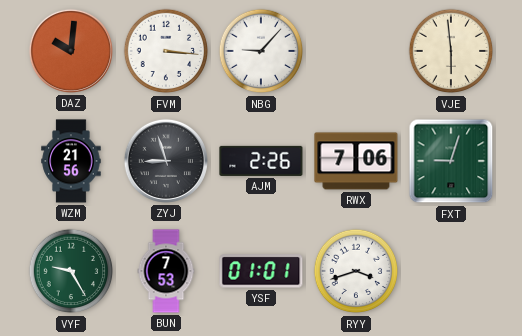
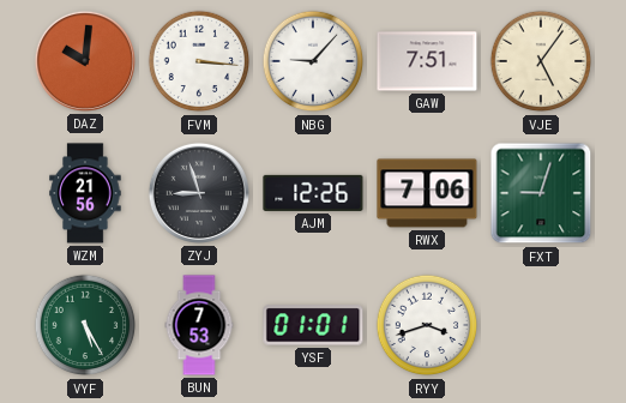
GAW: none -> 7:51 (427, 61)
VJE: 5:59 -> 5:06 (541, 61)
AJM: 2:26 -> 12:26 (313, 193)
VYF: 9:25 -> 5:25 (85, 325)
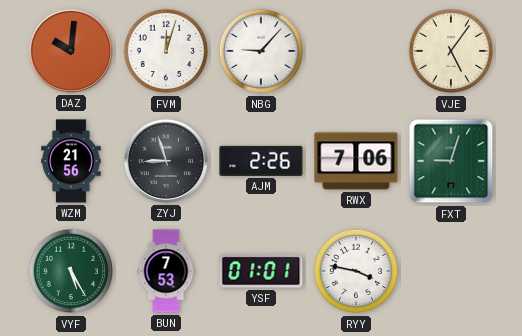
FVM: 3:16 -> 12:03 (166, 51)
GAW: 7:51 -> none (427, 61)
AJM: 12:26 -> 2:26 (261, 161)
RYY: 3:42 -> 3:47 (356, 271)
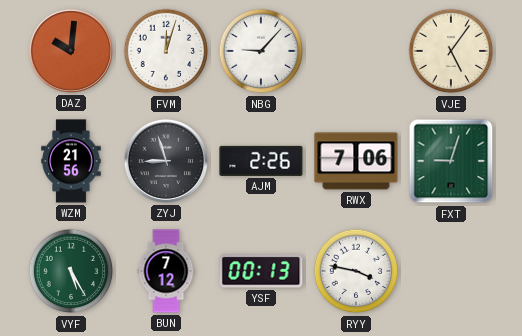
BUN: 7:53 -> 7:12 (166, 271)
YSF: 01:01 -> 00:13 (261, 271)
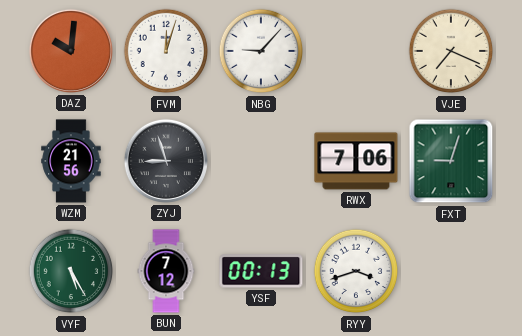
VJE: 5:06 -> 7:19 (451, 51)
AJM: 2:26 -> none (261, 161)
RYY: 3:47 -> 3:42 (356, 271)
